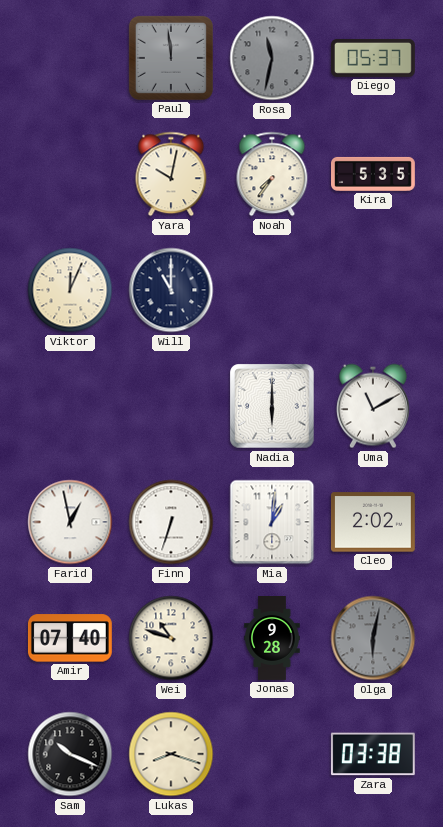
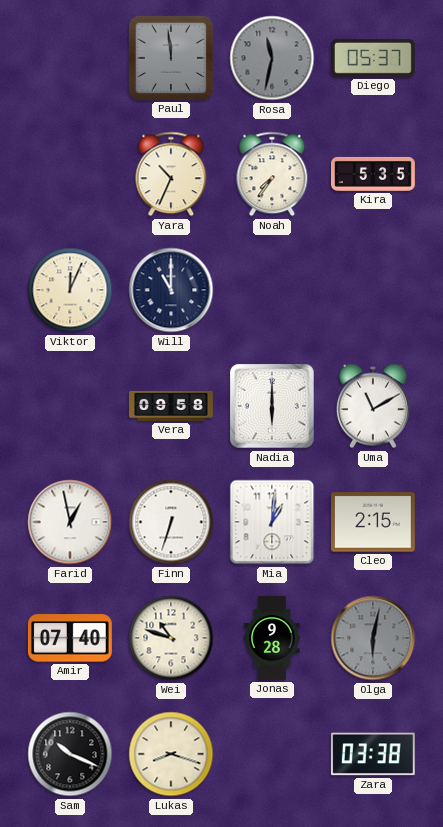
Yara: 10:02 -> 10:34 (171, 174)
Vera: none -> 09:58 (172, 406)
Cleo: 2:02 -> 2:15 (373, 522)
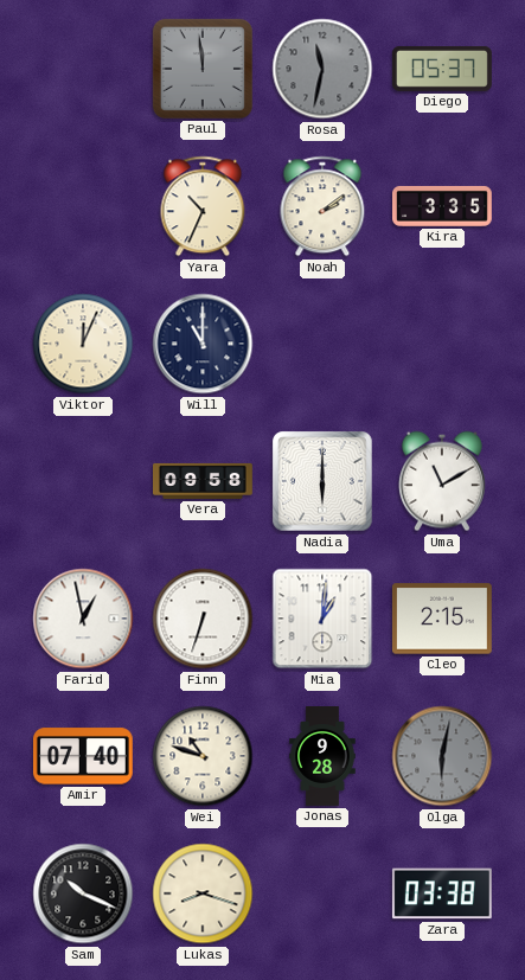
Noah: 7:36 -> 2:09 (322, 206)
Kira: 5:35 -> 3:35 (443, 206)
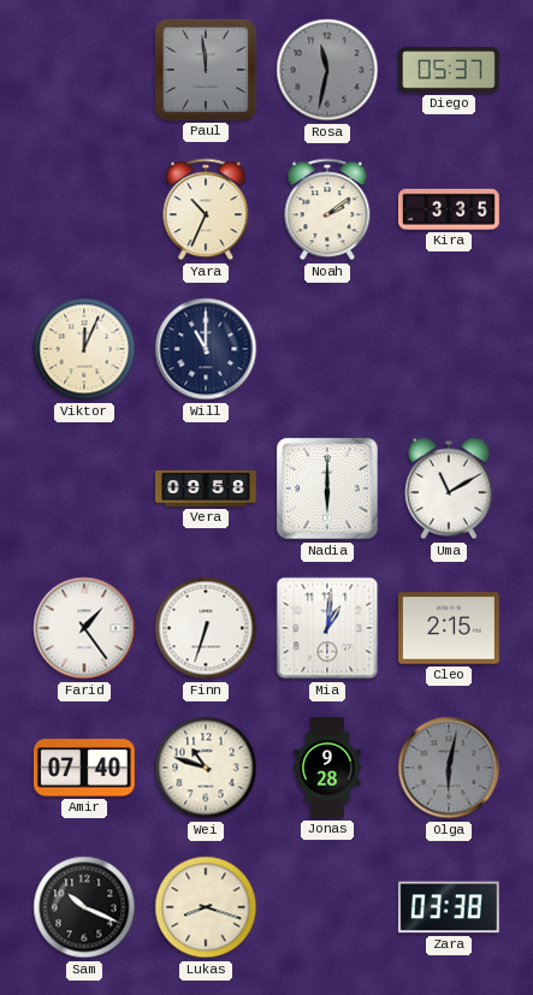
Farid: 12:58 -> 1:24 (84, 628)
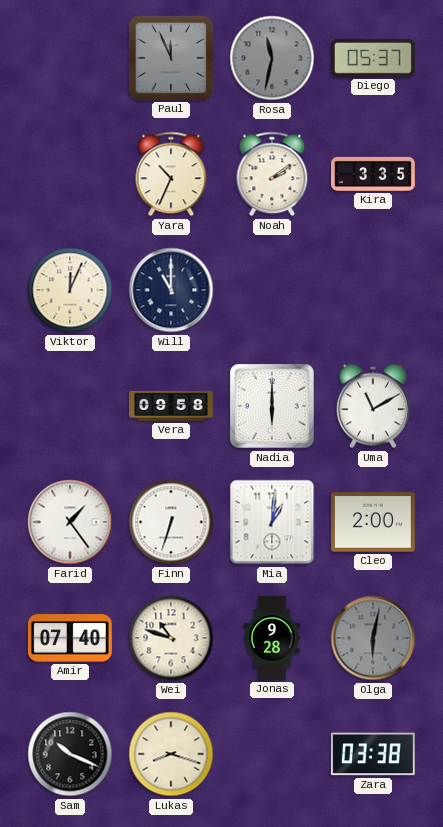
Paul: 11:59 -> 11:56 (171, 58)
Cleo: 2:15 -> 2:00 (373, 522)
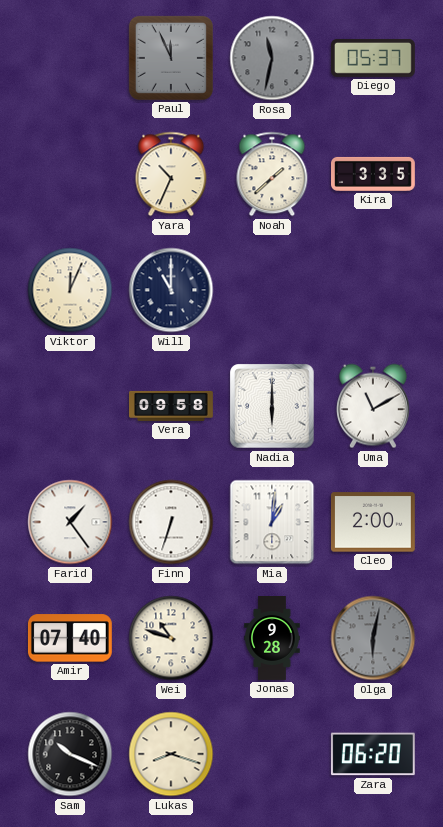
Noah: 2:09 -> 1:38 (272, 174)
Zara: 03:38 -> 06:20 (373, 754)
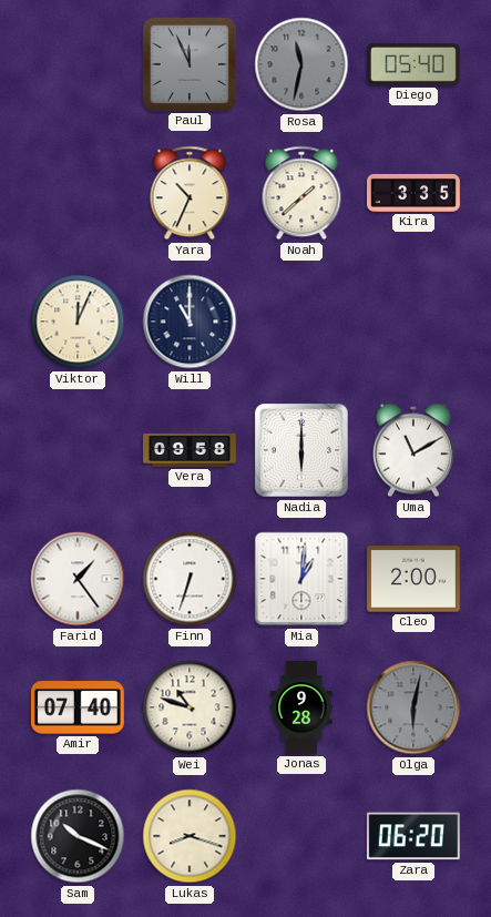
Diego: 05:37 -> 05:40 (413, 64)
